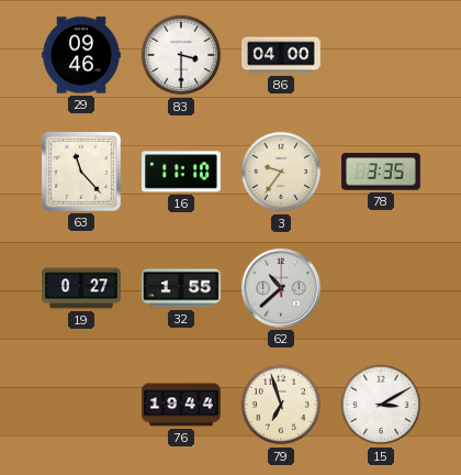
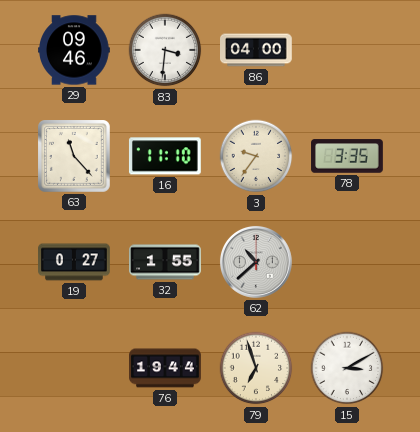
83: 3:30 -> 3:31 (165, 50)
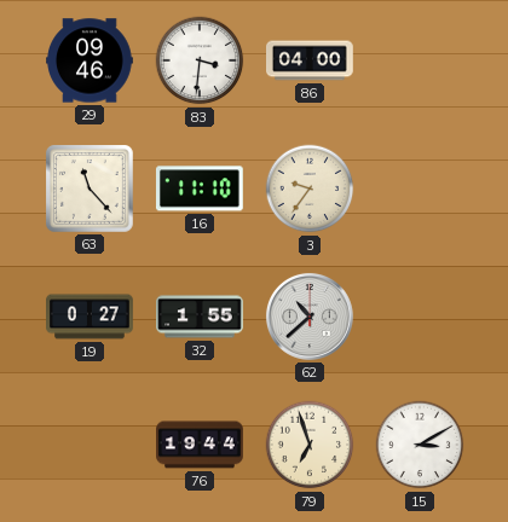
78: 3:35 -> none (347, 156)
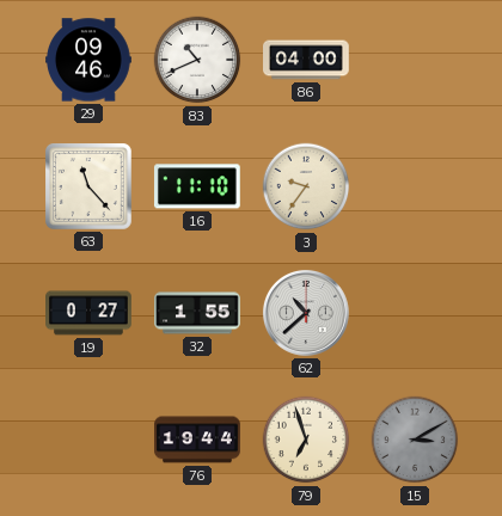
83: 3:31 -> 10:41 (197, 60)
15 dial: white -> grey (415, 440)
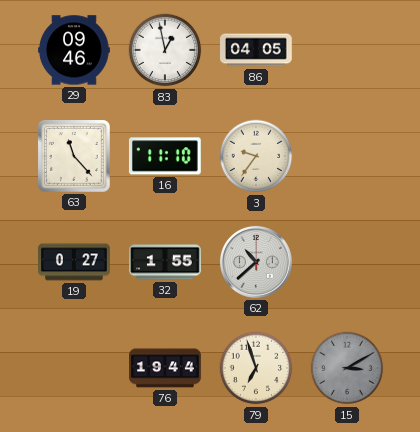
83: 10:41 -> 12:58 (165, 50)
86: 04:00 -> 04:05 (257, 50)
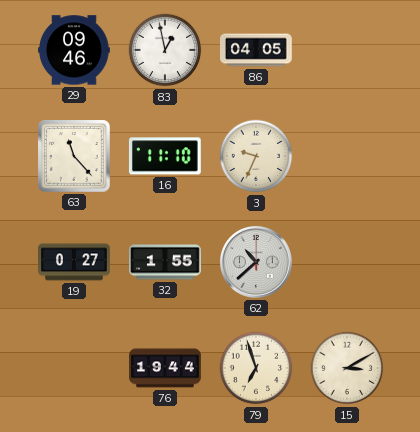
3: 9:36 -> 9:34 (256, 156)
15 dial: grey -> cream (347, 368)
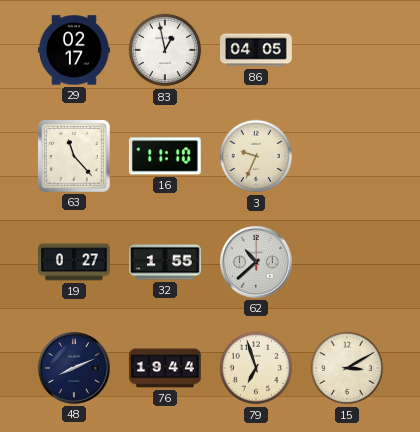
29: 09:46 -> 02:17 (74, 50)
48: none -> 8:11 (74, 368)
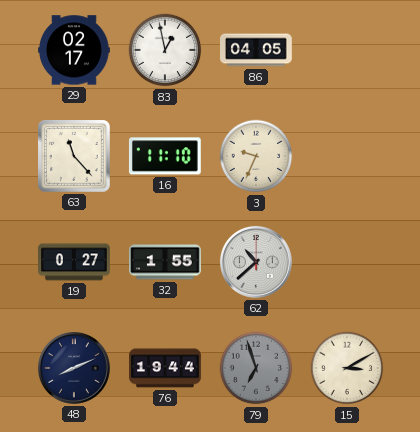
79 dial: cream -> grey (256, 368)
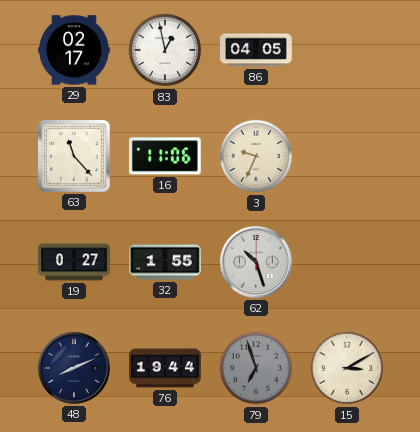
16: 11:10 -> 11:06 (165, 156)
62: 10:38 -> 10:27 (256, 262)
